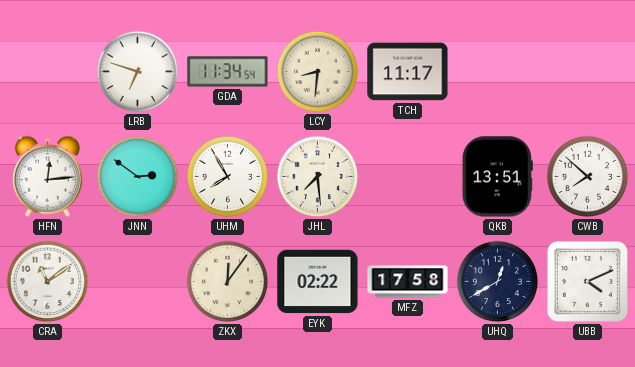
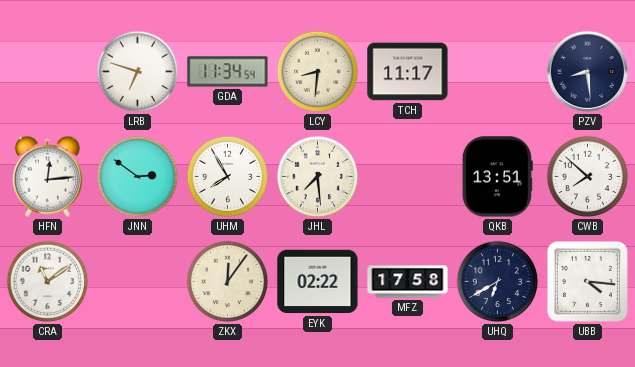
PZV: none -> 8:29 (587, 71)
UHQ: 12:40 -> 6:40 (498, 282)
UBB: 4:11 -> 4:16 (587, 281)
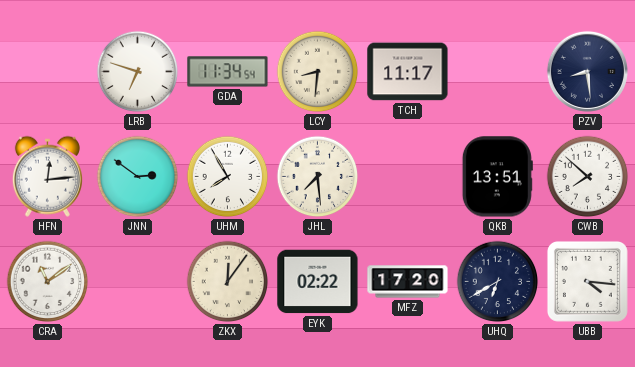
MFZ: 17:58 -> 17:20 (408, 282)
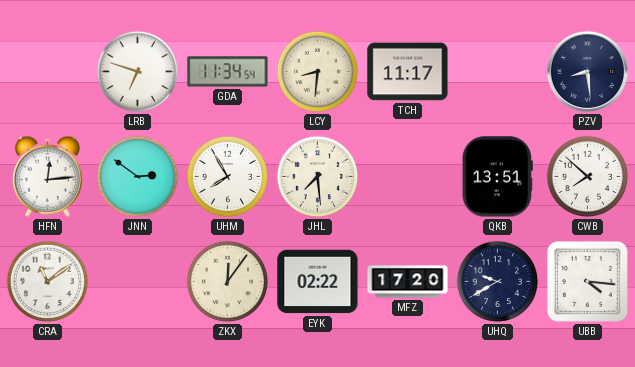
UHQ: 6:40 -> 9:40 (498, 282)
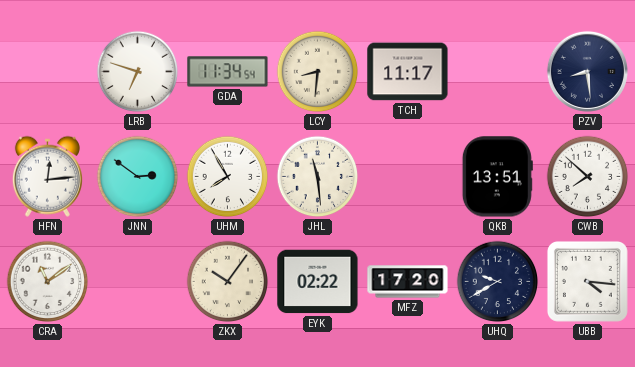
JHL: 7:29 -> 11:29 (318, 177)
ZKX: 12:06 -> 10:06 (228, 282)
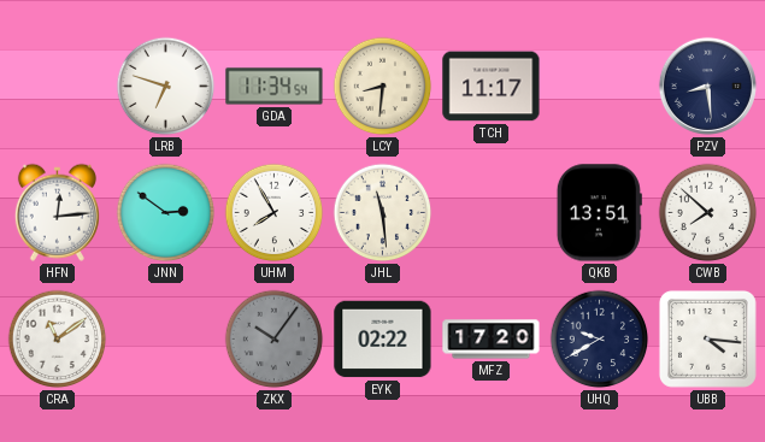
ZKX dial: cream -> grey (275, 340)
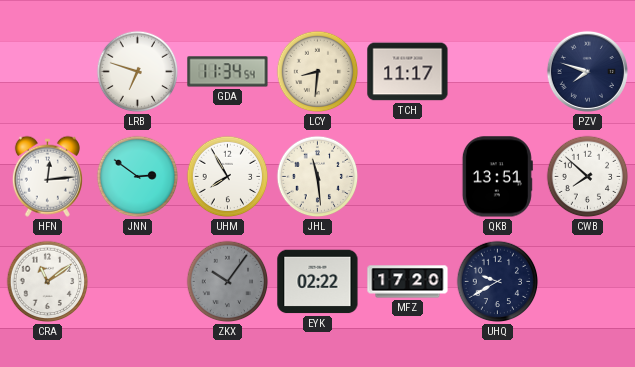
PZV: 8:29 -> 7:48 (587, 71)
UBB: 4:16 -> none (707, 338)
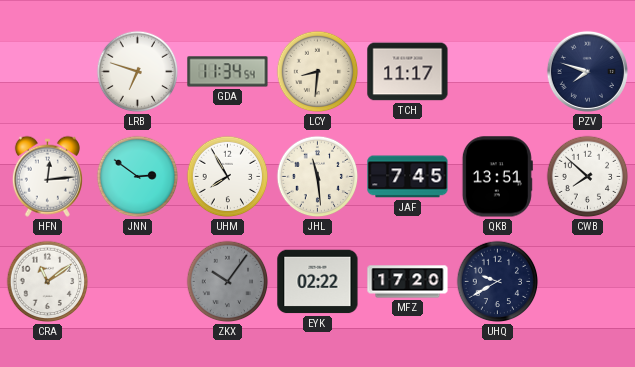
JAF: none -> 7:45 (408, 177)
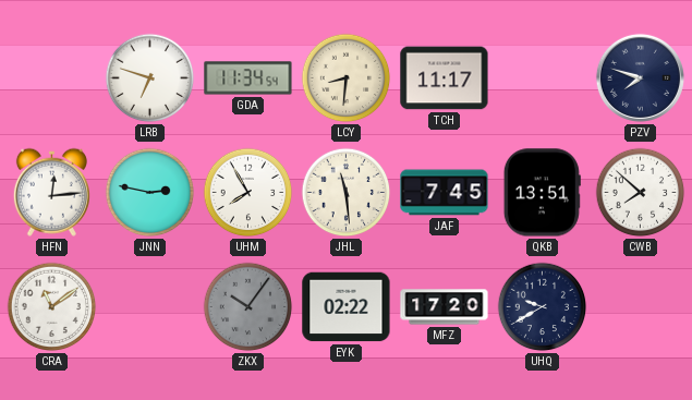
JNN: 2:51 -> 2:47 (150, 193)
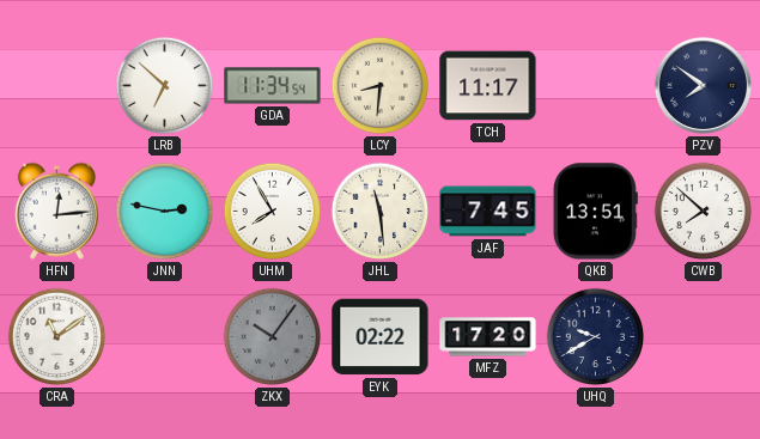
LRB: 6:48 -> 6:52 (165, 86)
PZV: 7:48 -> 7:51 (703, 85)
